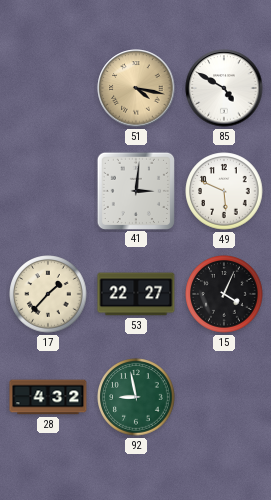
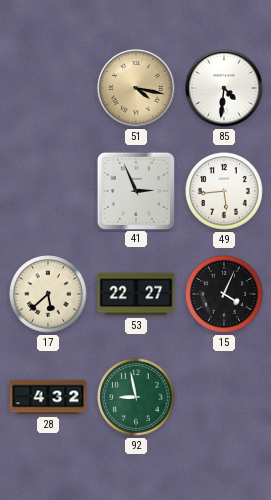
85: 4:50 -> 4:31 (224, 88)
41: 3:01 -> 2:56 (135, 190)
49: 5:49 -> 5:44 (224, 191)
17: 1:37 -> 5:38 (48, 294)
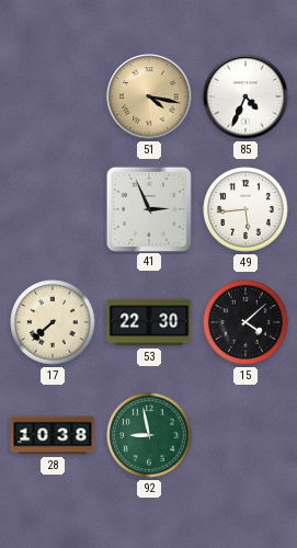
85: 4:31 -> 4:34 (245, 96)
17: 5:38 -> 7:38 (53, 322)
53: 22:27 -> 22:30 (149, 322)
15: 4:04 -> 4:08 (245, 322)
28: 4:32 -> 10:38 (53, 435)
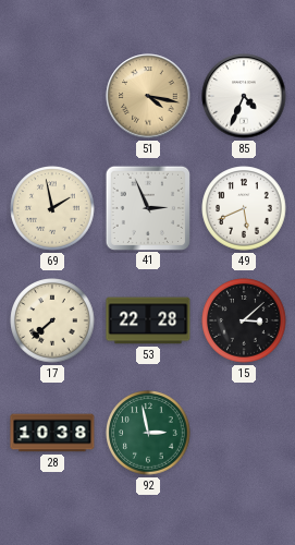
69: none -> 1:58 (52, 208)
49: 5:44 -> 5:41 (244, 208)
53: 22:30 -> 22:28 (148, 320)
15: 4:08 -> 3:08 (244, 320)
92: 8:58 -> 2:58 (148, 433)
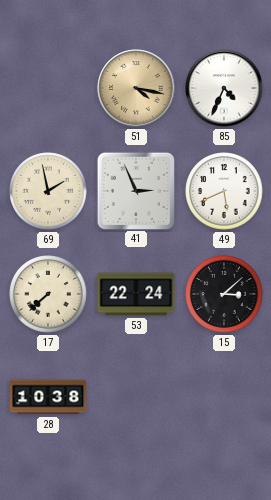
53: 22:28 -> 22:24 (136, 294)
92: 2:58 -> none (148, 433)
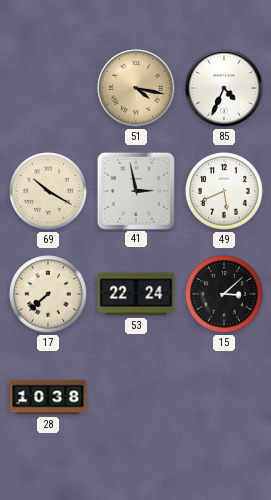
69: 1:58 -> 10:20 (48, 191)
41: 2:56 -> 2:58 (135, 190)
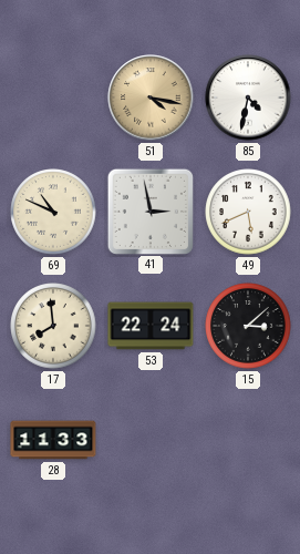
85: 4:34 -> 4:32 (248, 98)
69: 10:20 -> 10:49 (53, 212)
17: 7:38 -> 7:59 (53, 326)
28: 10:38 -> 11:33 (53, 440)
